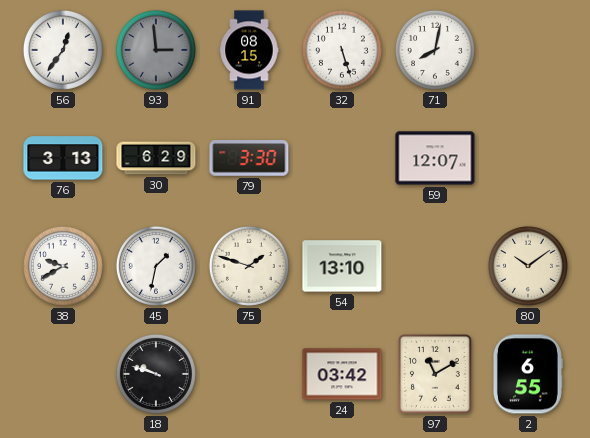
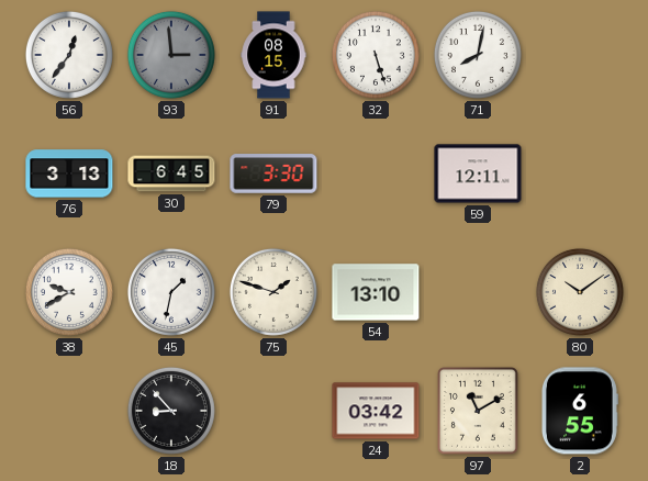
30: 6:29 -> 6:45 (171, 174)
59: 12:07 -> 12:11 (478, 174)
18: 9:48 -> 8:53 (171, 411)
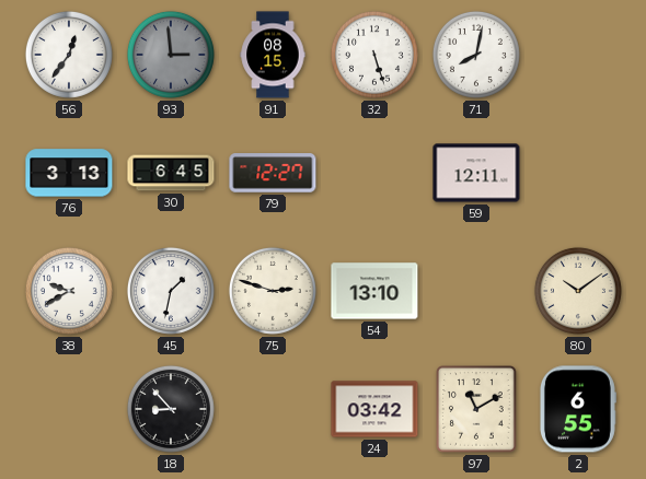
79: 3:30 -> 12:27 (273, 173)
75: 1:48 -> 2:48 (273, 291)
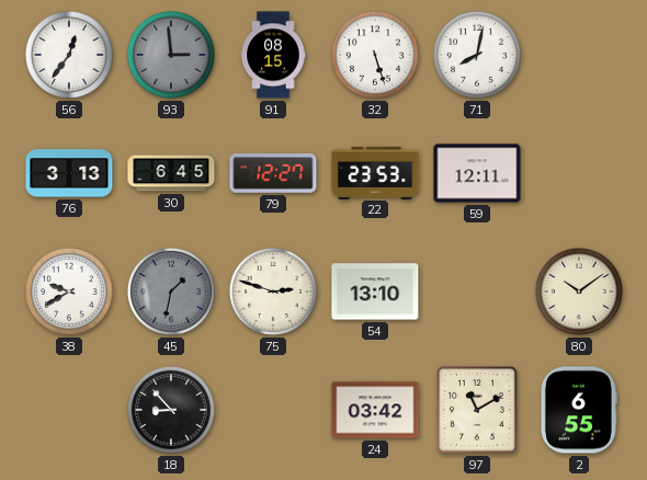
22: none -> 23:53 (375, 172)
45 dial: white -> grey (171, 292)
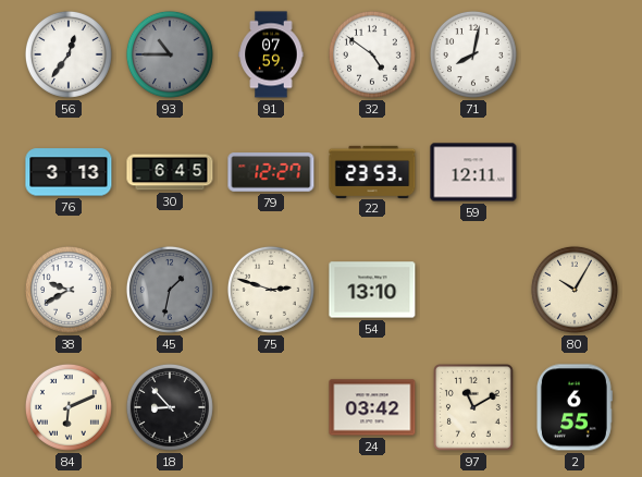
93: 2:59 -> 10:45 (170, 54)
91: 08:15 -> 07:59 (271, 54)
32: 5:27 -> 4:51 (372, 54)
80: 10:09 -> 10:05 (575, 290)
84: none -> 6:11 (69, 407)
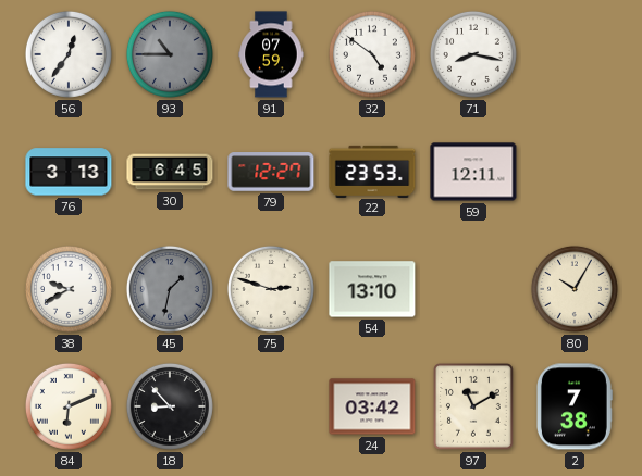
71: 8:02 -> 8:17 (473, 54)
2: 6:55 -> 7:38 (573, 406)
